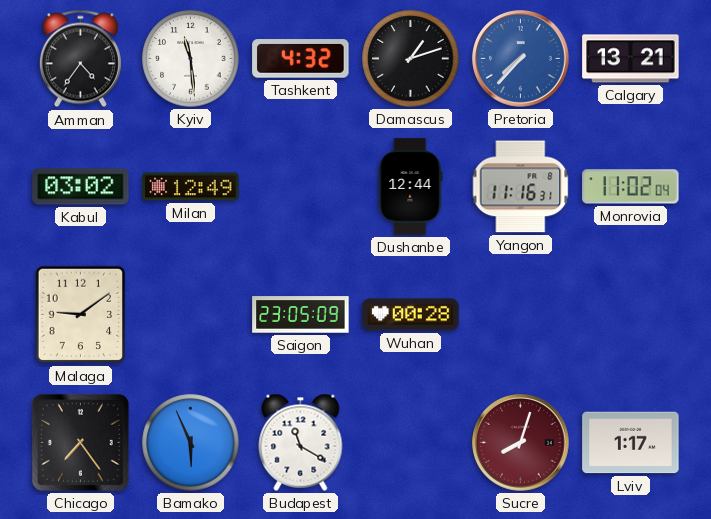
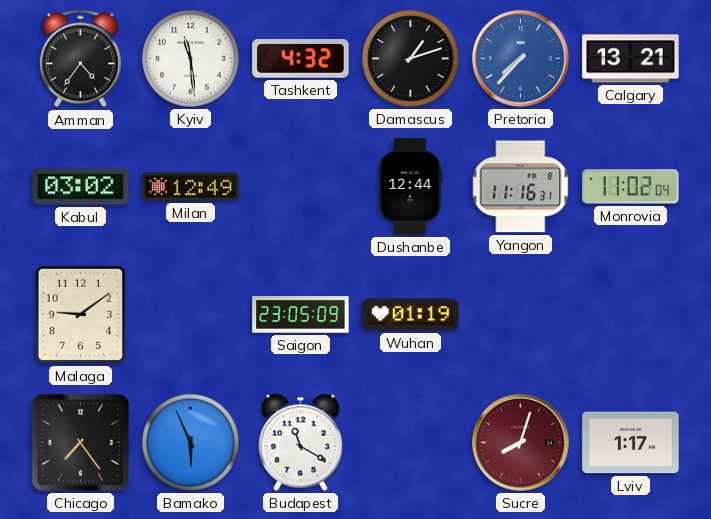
Wuhan: 00:28 -> 01:19 (411, 315)
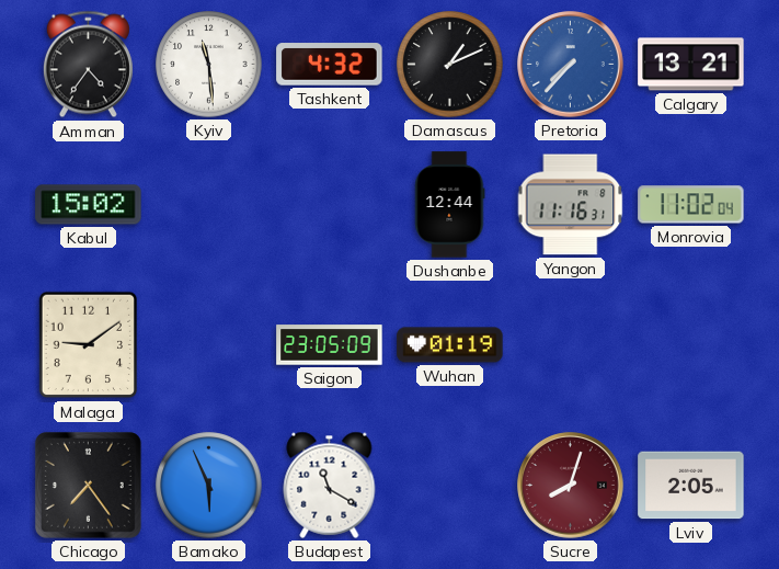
Damascus: 1:12 -> 1:11 (450, 65)
Kabul: 03:02 -> 15:02 (89, 205)
Milan: 12:49 -> none (191, 187)
Lviv: 1:17 -> 2:05 (691, 486)
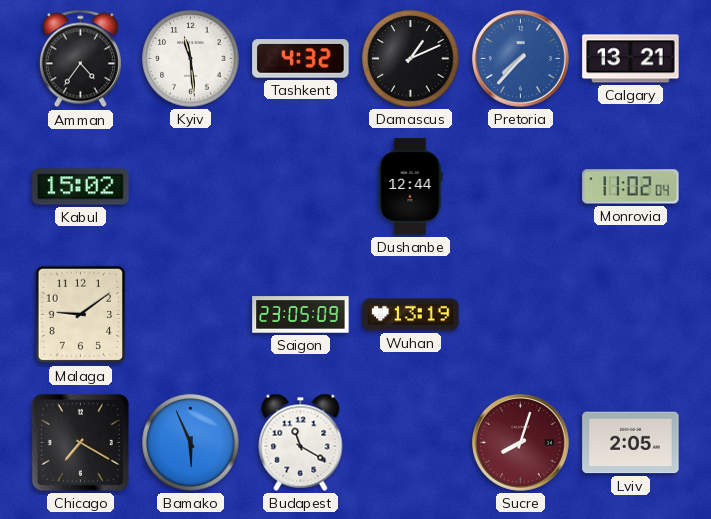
Yangon: 11:16 -> none (571, 205)
Wuhan: 01:19 -> 13:19 (411, 315)
Chicago: 7:24 -> 7:20 (80, 442)
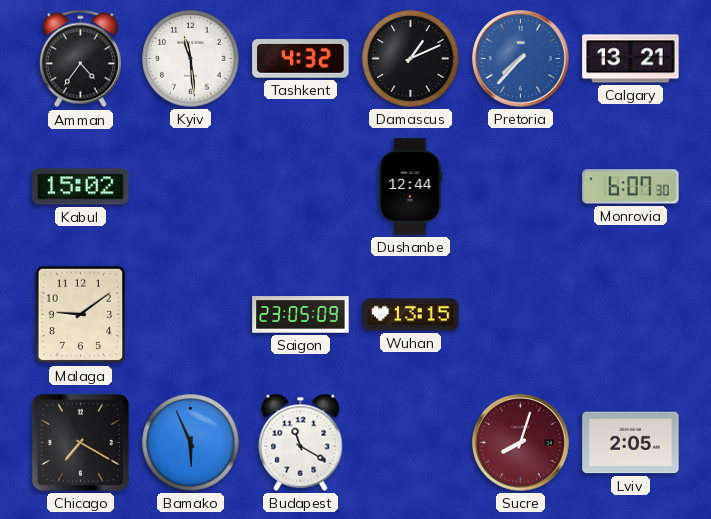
Monrovia: 11:02 -> 6:07 (631, 187)
Wuhan: 13:19 -> 13:15 (411, 315)
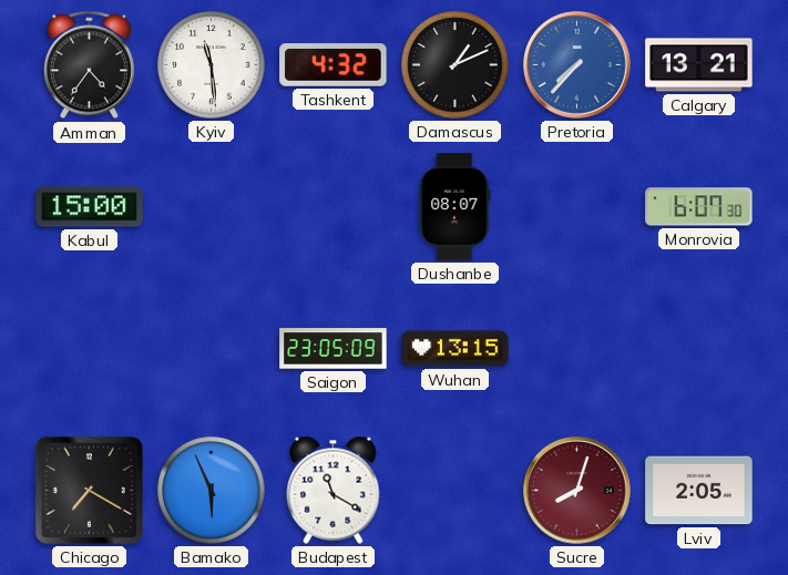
Kabul: 15:02 -> 15:00 (90, 207)
Dushanbe: 12:44 -> 08:07 (456, 207)
Malaga: 9:09 -> none (81, 315)
